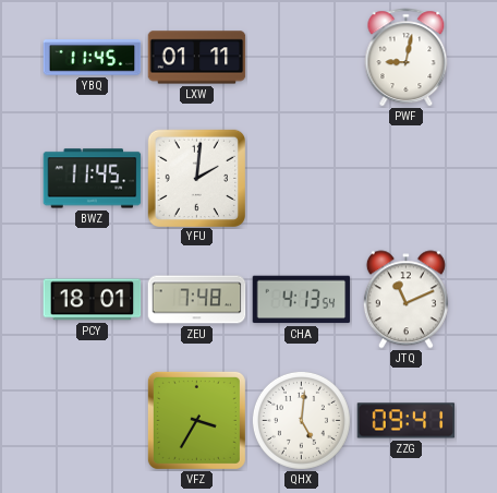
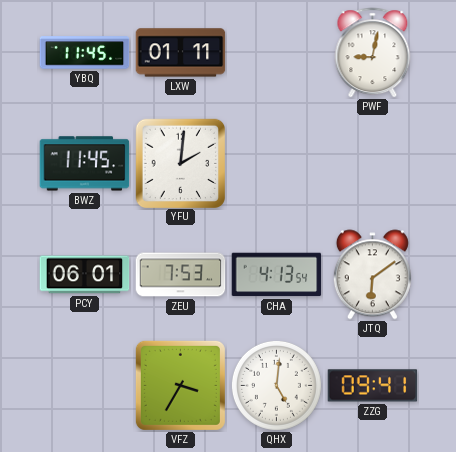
PCY: 18:01 -> 06:01 (85, 275)
ZEU: 7:48 -> 7:53 (181, 275)
JTQ: 11:11 -> 6:09 (372, 275)
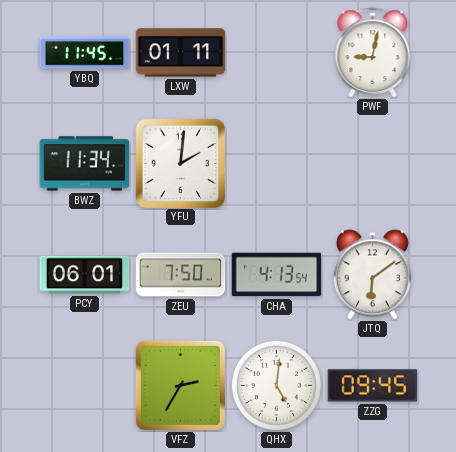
BWZ: 11:45 -> 11:34 (85, 164)
ZEU: 7:53 -> 7:50 (181, 275)
VFZ: 3:35 -> 2:35 (180, 385)
ZZG: 09:41 -> 09:45 (373, 386)
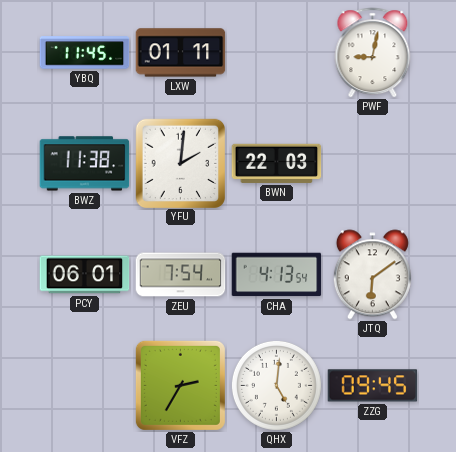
BWZ: 11:34 -> 11:38 (85, 164)
BWN: none -> 22:03 (277, 163)
ZEU: 7:50 -> 7:54 (181, 275)
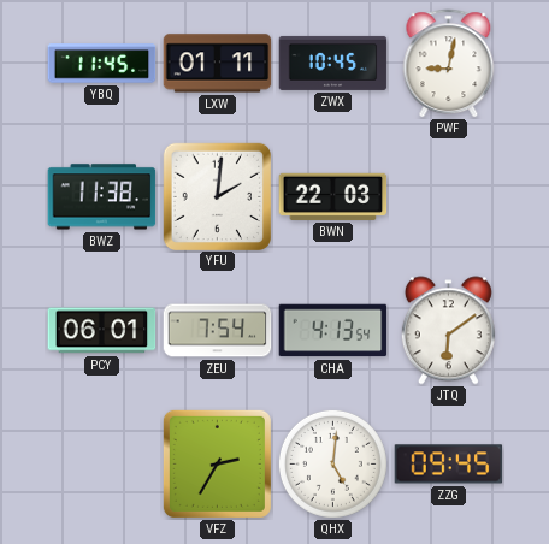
ZWX: none -> 10:45 (333, 63)
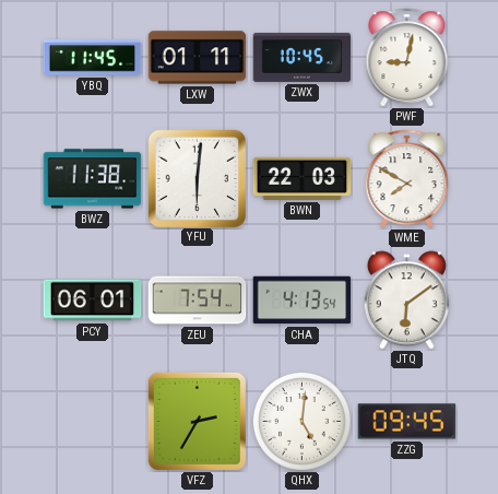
YFU: 2:01 -> 6:01 (197, 178)
WME: none -> 7:50 (407, 179)
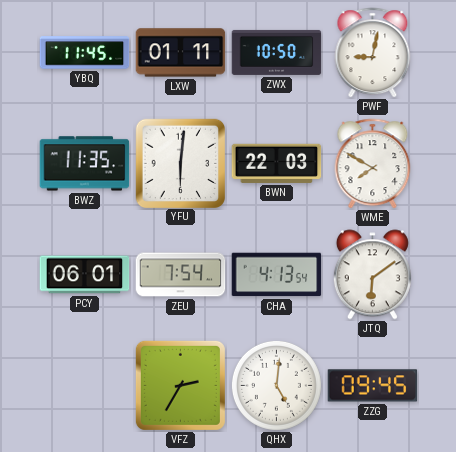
ZWX: 10:45 -> 10:50 (277, 52)
BWZ: 11:38 -> 11:35 (85, 164)
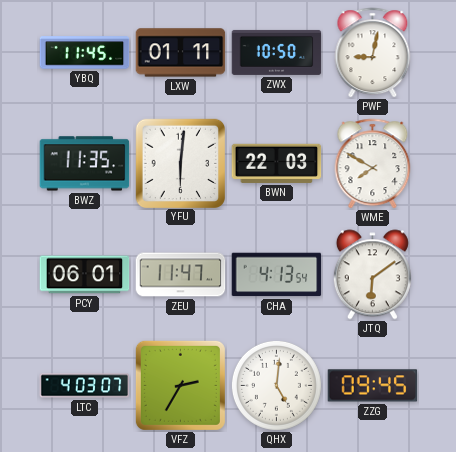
ZEU: 7:54 -> 11:47 (181, 275)
LTC: none -> 4:03 (85, 386)
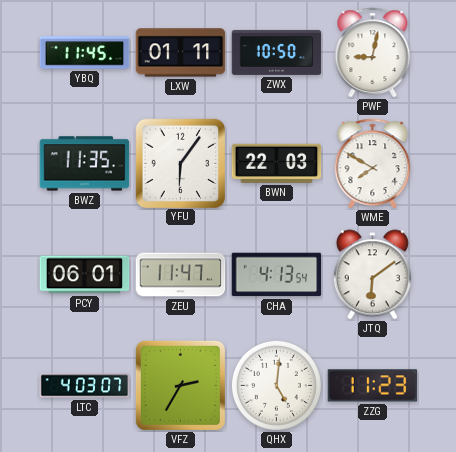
YFU: 6:01 -> 6:06 (180, 163)
ZZG: 09:45 -> 11:23 (373, 386)
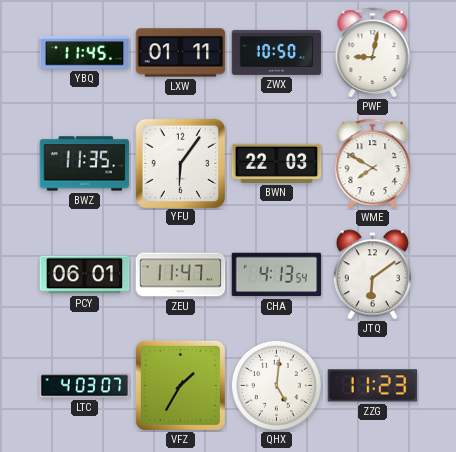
VFZ: 2:35 -> 1:35 (180, 385)
